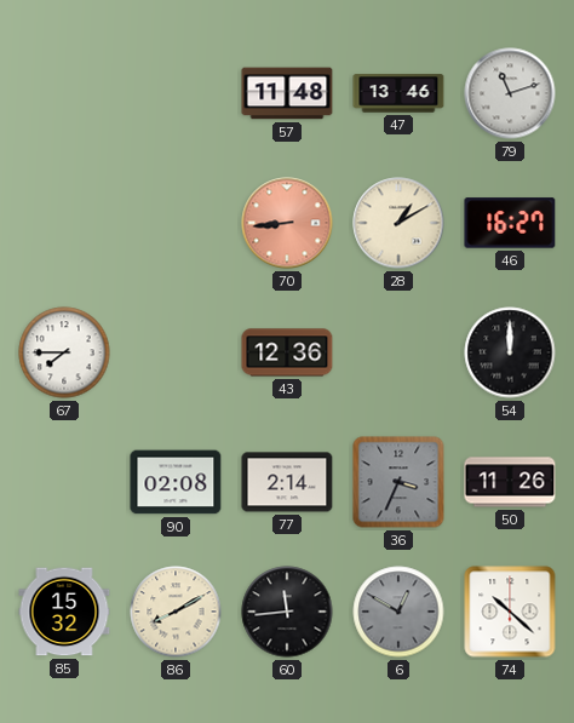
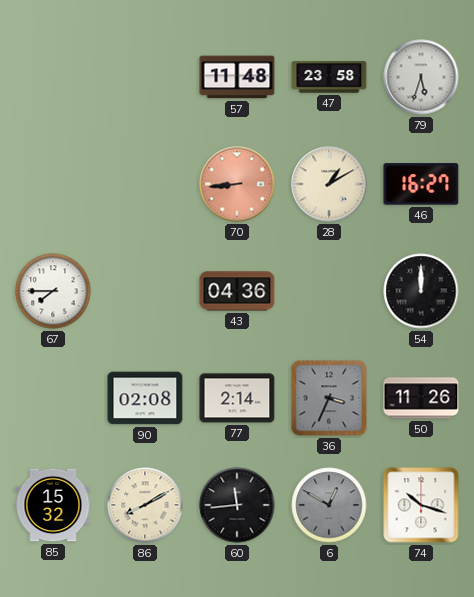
47: 13:46 -> 23:58 (329, 77)
79: 11:12 -> 5:33 (421, 77)
43: 12:36 -> 04:36 (237, 291)
74: 10:22 -> 10:18 (421, 505)
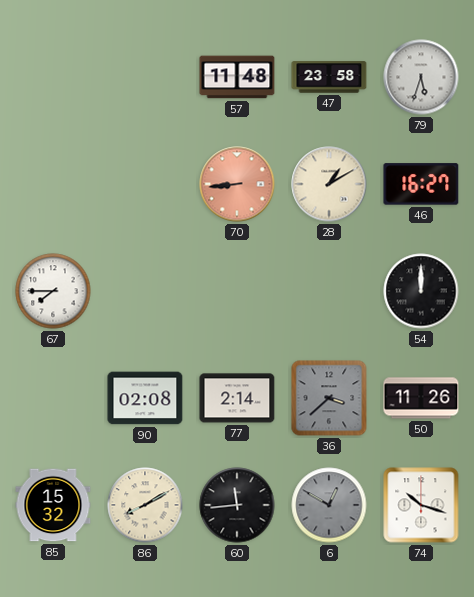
43: 04:36 -> none (237, 291)
36: 3:34 -> 3:38 (329, 398)
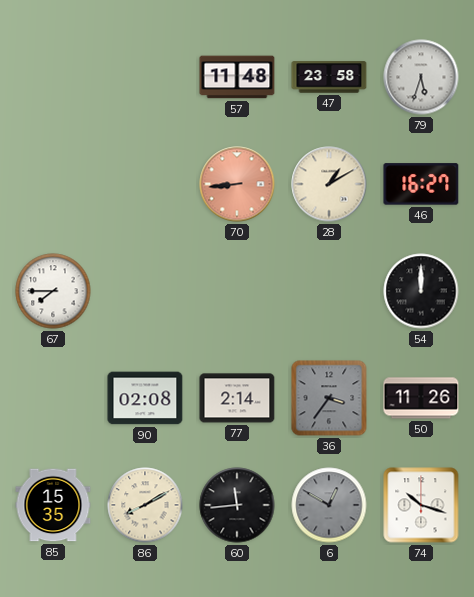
36: 3:38 -> 3:36 (329, 398)
85: 15:32 -> 15:35 (53, 505)
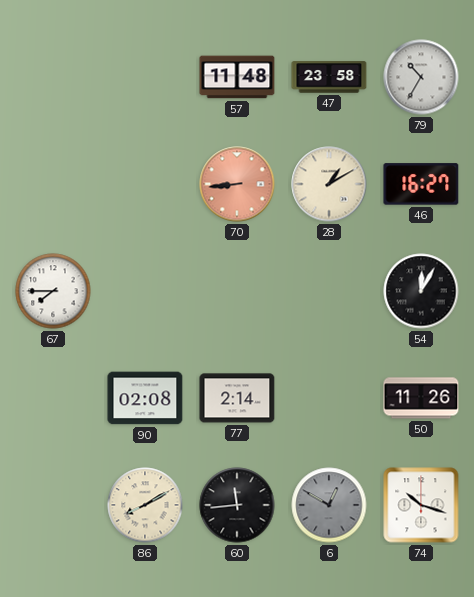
79: 5:33 -> 10:35 (421, 77)
54: 12:00 -> 12:05 (421, 291)
36: 3:36 -> none (329, 398)
85: 15:35 -> none (53, 505)
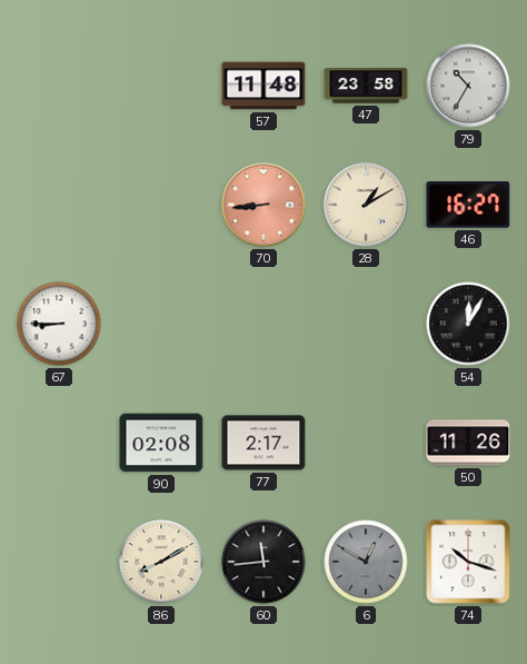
67: 7:45 -> 8:45 (59, 324)
77: 2:14 -> 2:17 (263, 443)
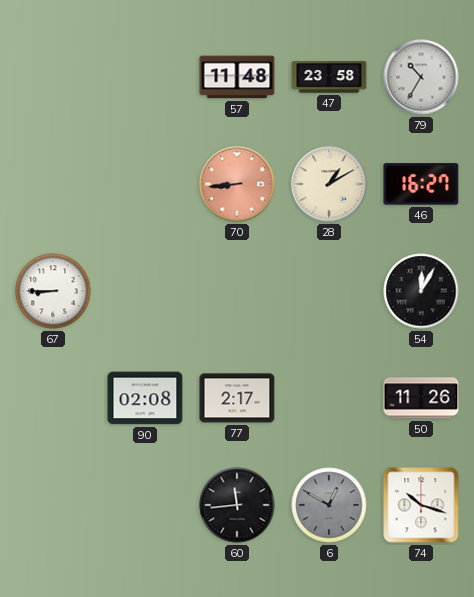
86: 8:10 -> none (161, 562)
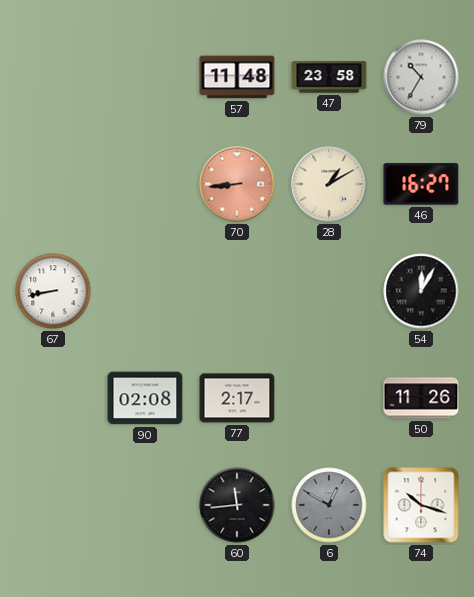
67: 8:45 -> 8:43 (53, 291)
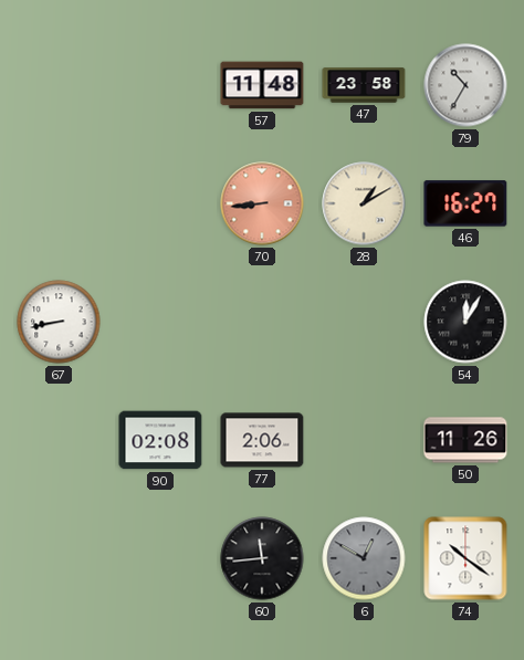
77: 2:17 -> 2:06 (262, 440)
74: 10:18 -> 10:21 (465, 558)
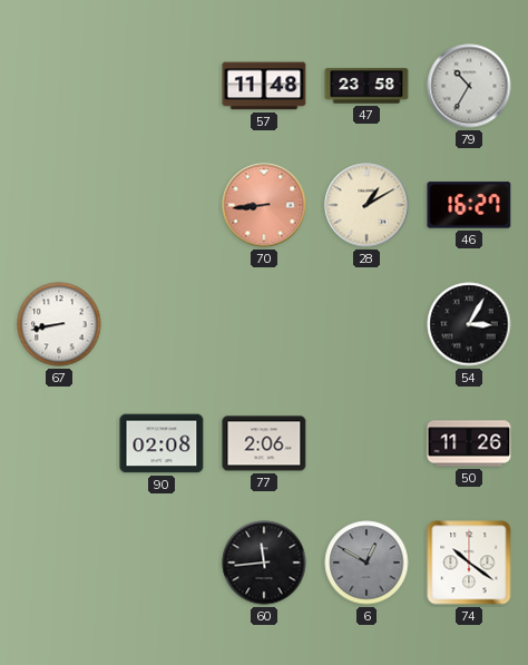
54: 12:05 -> 3:05 (469, 324)
